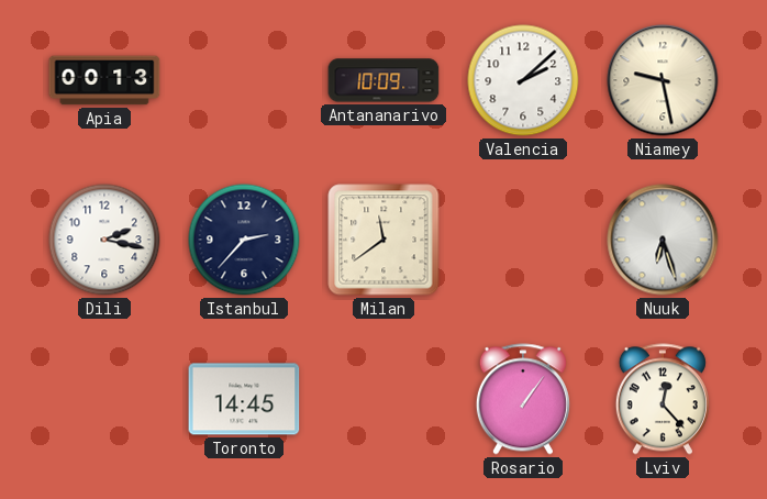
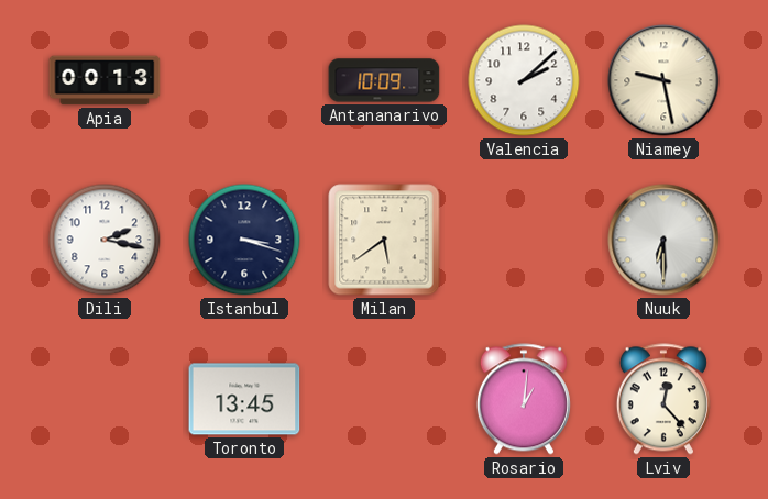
Istanbul: 2:37 -> 3:18 (244, 240)
Milan: 11:39 -> 5:39 (384, 240)
Nuuk: 6:27 -> 6:30 (663, 240)
Toronto: 14:45 -> 13:45 (244, 399)
Rosario: 1:06 -> 1:01 (524, 399)
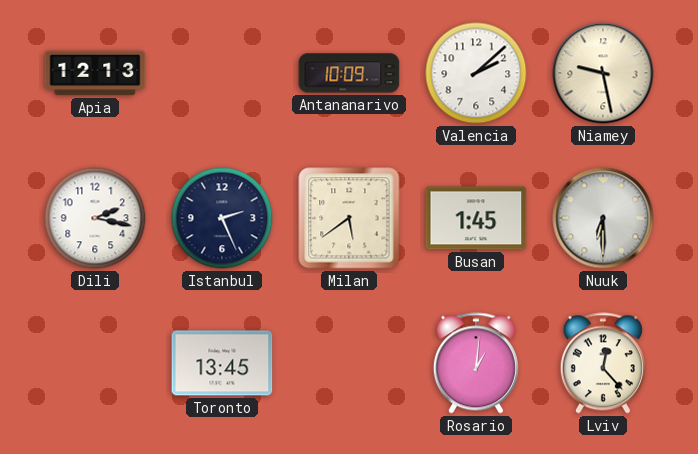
Apia: 00:13 -> 12:13 (95, 73)
Istanbul: 3:18 -> 2:26 (222, 218)
Busan: none -> 1:45 (476, 218)
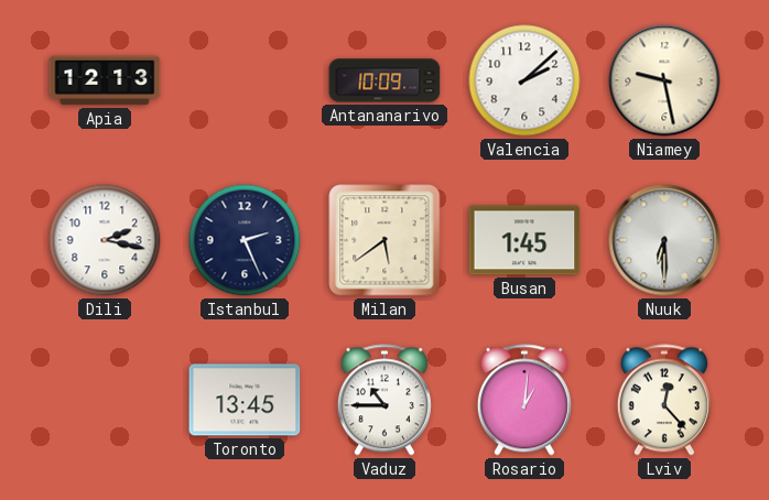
Vaduz: none -> 10:45 (384, 400)
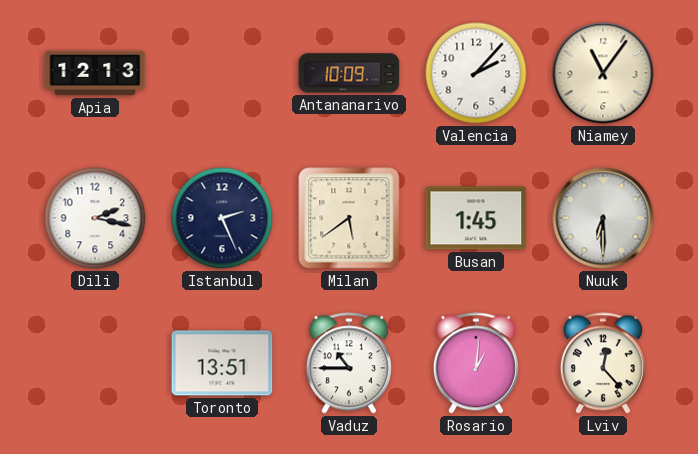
Valencia: 2:08 -> 2:07 (476, 73)
Niamey: 9:28 -> 11:06 (603, 73)
Toronto: 13:45 -> 13:51 (222, 363)
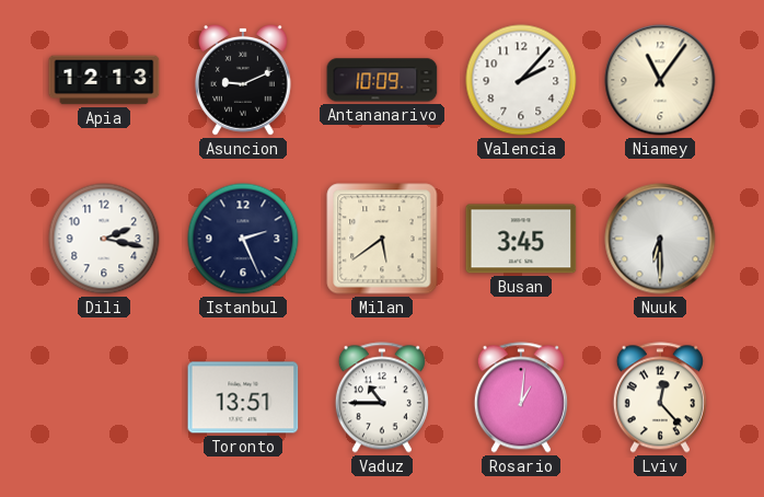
Asuncion: none -> 9:11 (243, 81)
Busan: 1:45 -> 3:45 (521, 239)
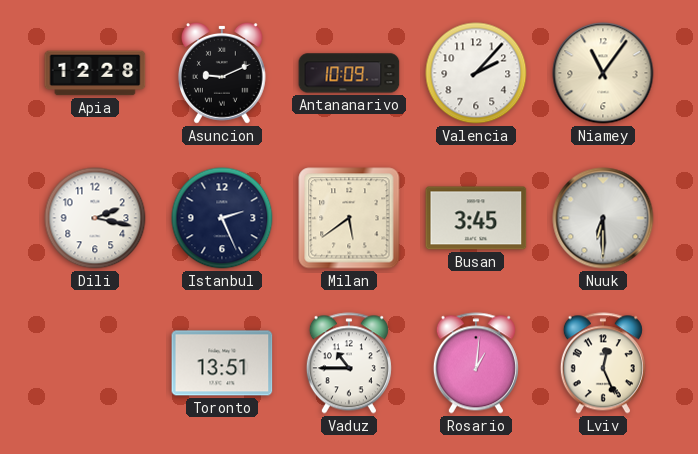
Apia: 12:13 -> 12:28 (95, 73)
Lviv: 12:23 -> 12:26 (603, 363)
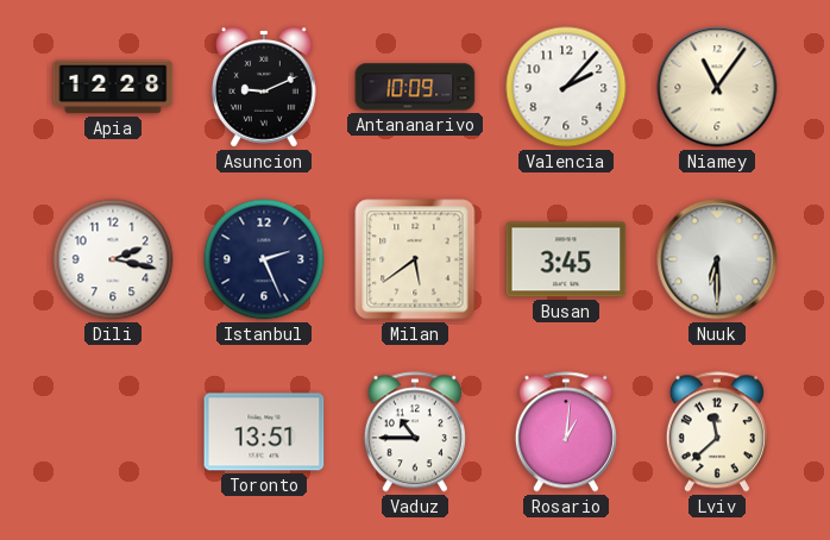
Lviv: 12:26 -> 11:38 (717, 432)
